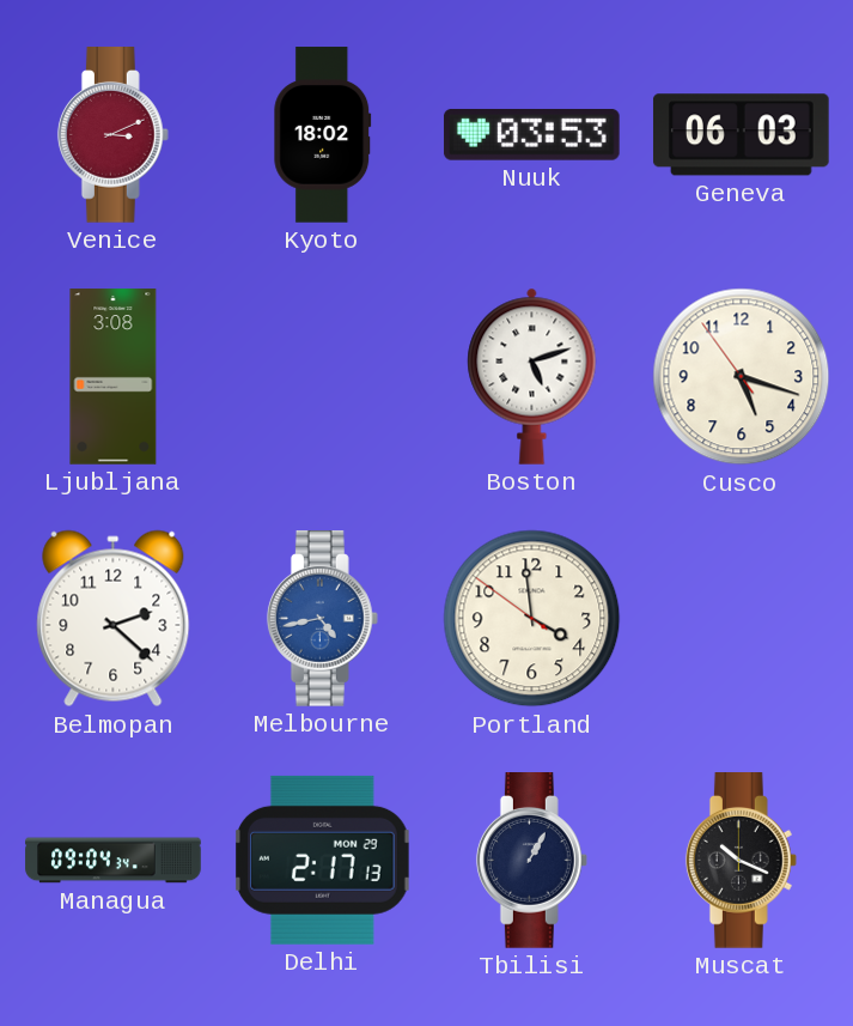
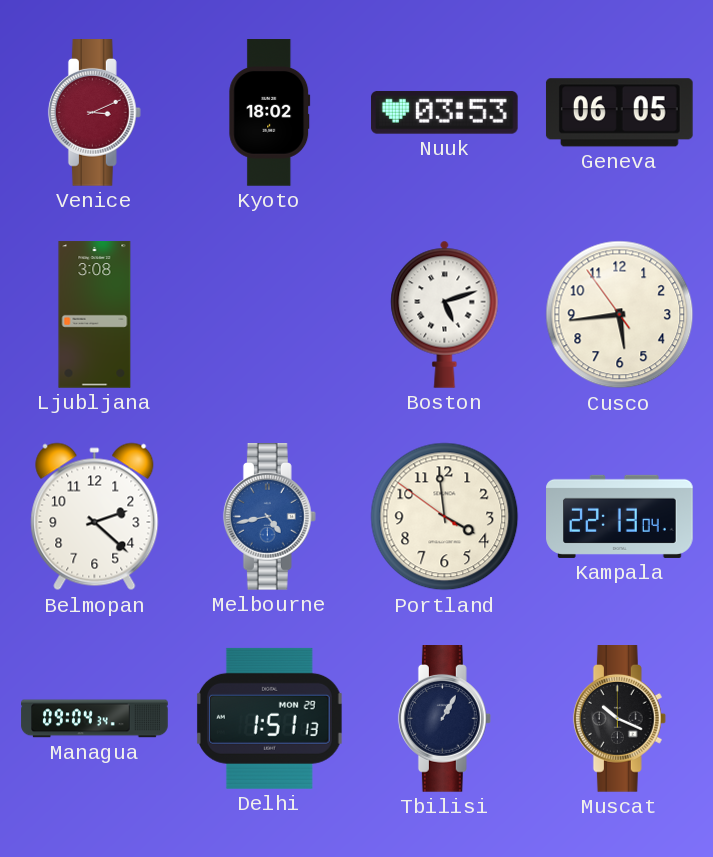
Geneva: 06:03 -> 06:05 (619, 113)
Cusco: 5:17 -> 5:43 (620, 315)
Kampala: none -> 22:13 (620, 516)
Delhi: 2:17 -> 1:51 (270, 718)
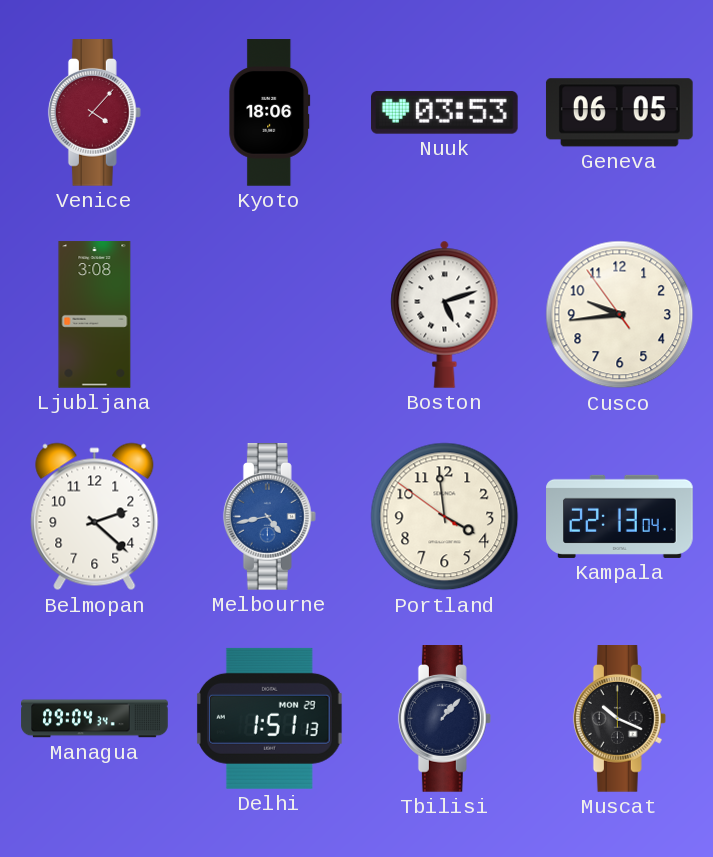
Venice: 3:11 -> 4:07 (94, 113)
Kyoto: 18:02 -> 18:06 (270, 113)
Cusco: 5:43 -> 9:43 (620, 315)
Tbilisi: 1:05 -> 1:07 (444, 719)
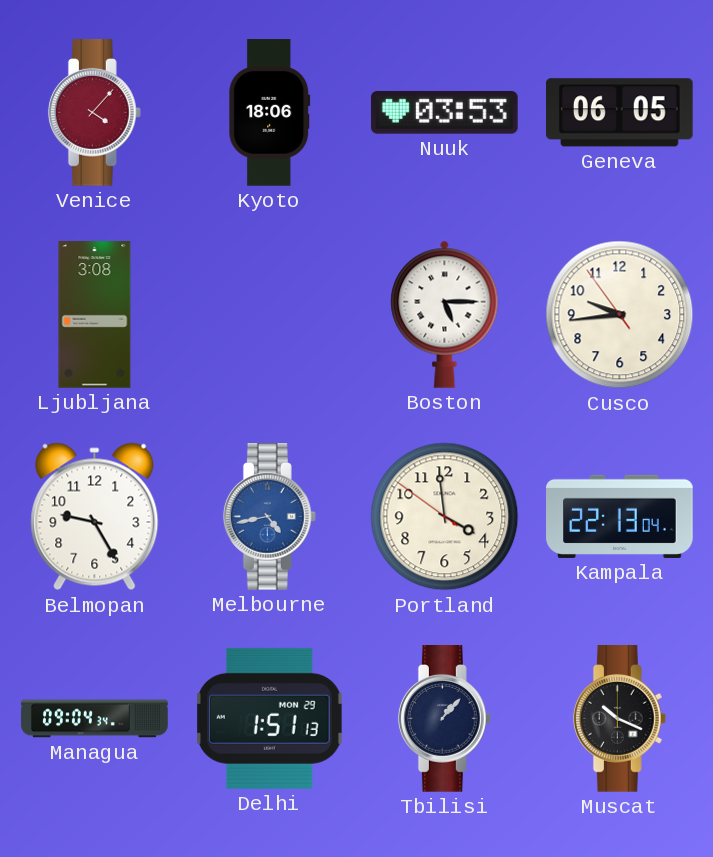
Boston: 5:12 -> 5:15 (445, 314)
Belmopan: 2:22 -> 9:25 (95, 517)
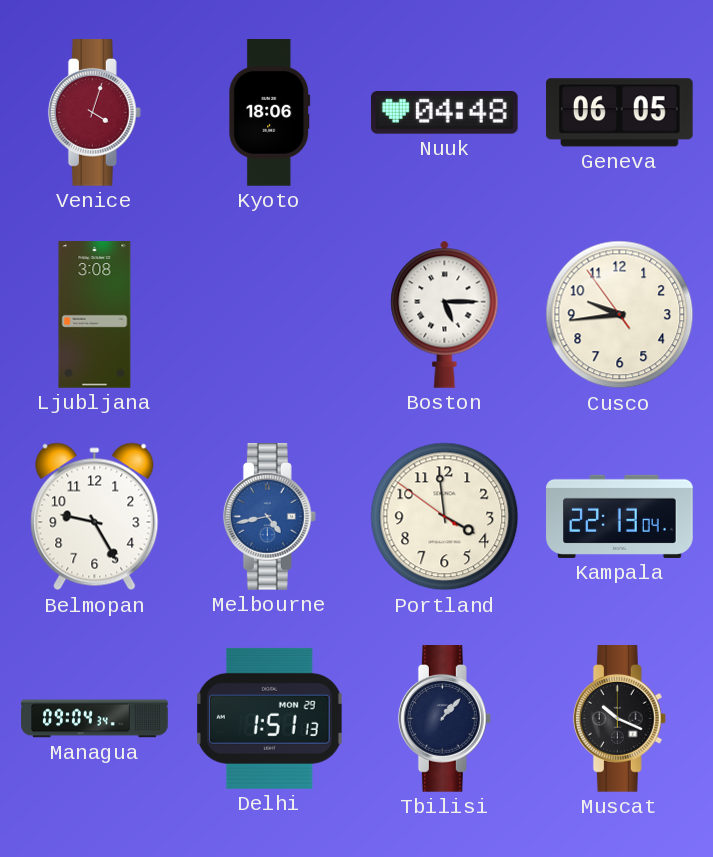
Venice: 4:07 -> 4:03 (94, 113)
Nuuk: 03:53 -> 04:48 (444, 112)
